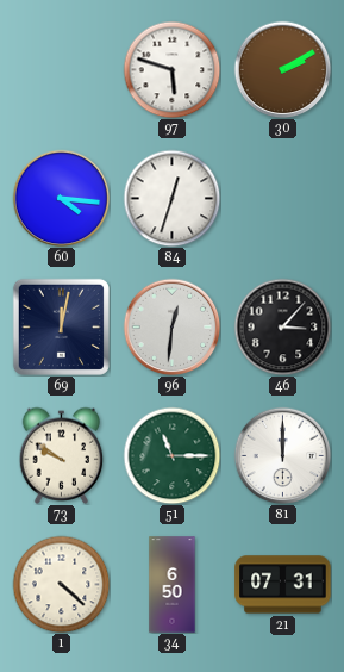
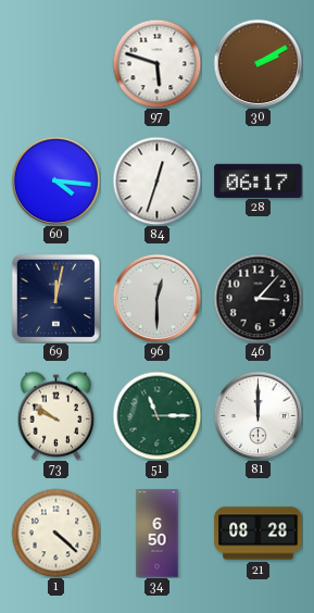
28: none -> 06:17 (259, 180)
96: 12:31 -> 12:30 (156, 298)
21: 07:31 -> 08:28 (259, 534)
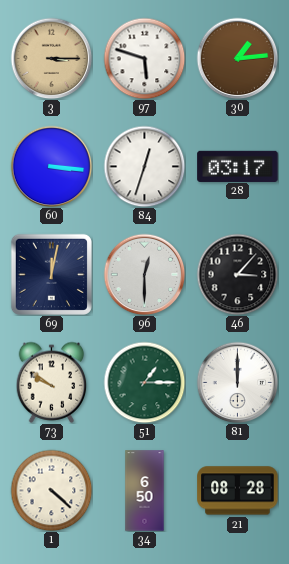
3: none -> 3:15 (51, 58)
30: 2:10 -> 1:14 (237, 58)
60: 4:16 -> 3:16 (51, 166)
28: 06:17 -> 03:17 (238, 166)
51: 11:15 -> 1:15 (144, 382)
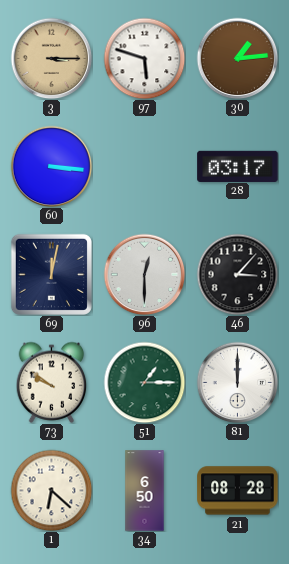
84: 12:33 -> none (144, 166)
1: 4:22 -> 6:22 (51, 490)
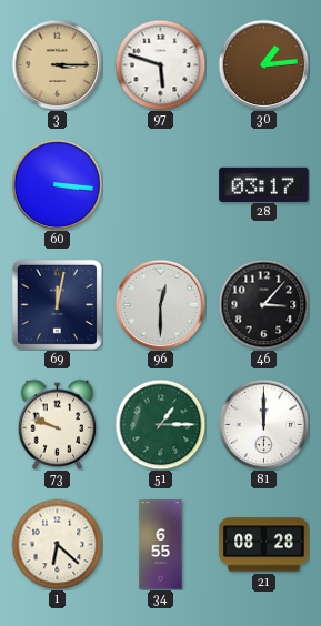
73: 9:51 -> 9:48 (58, 424)
34: 6:50 -> 6:55 (161, 545)
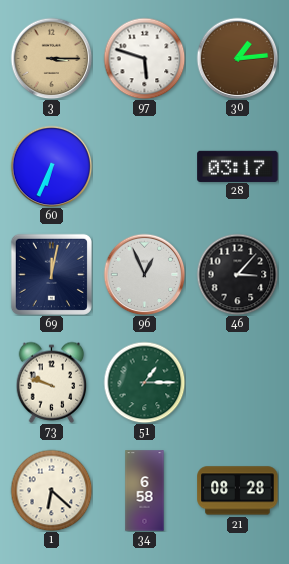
60: 3:16 -> 6:34 (51, 166)
96: 12:30 -> 12:56 (144, 274)
81: 12:00 -> none (263, 424)
34: 6:55 -> 6:58 (145, 491)
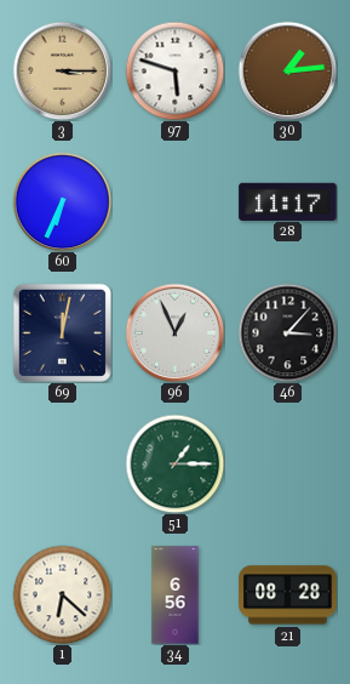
28: 03:17 -> 11:17 (288, 201)
73: 9:48 -> none (52, 382)
34: 6:58 -> 6:56 (176, 595)
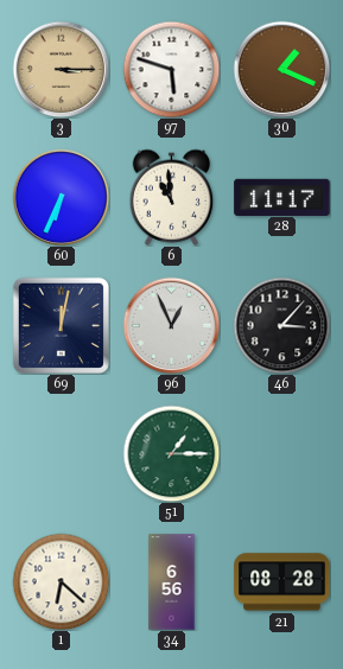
30: 1:14 -> 1:19 (281, 69)
6: none -> 10:59 (172, 197)
